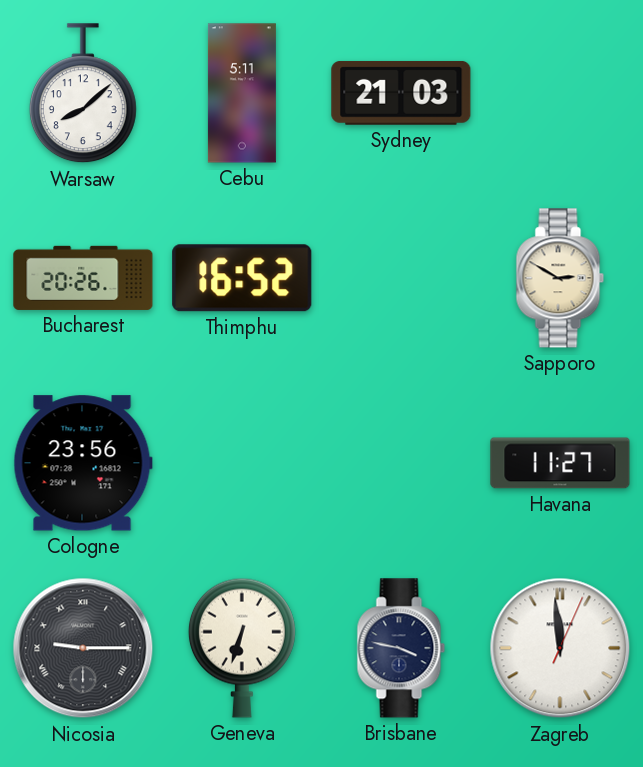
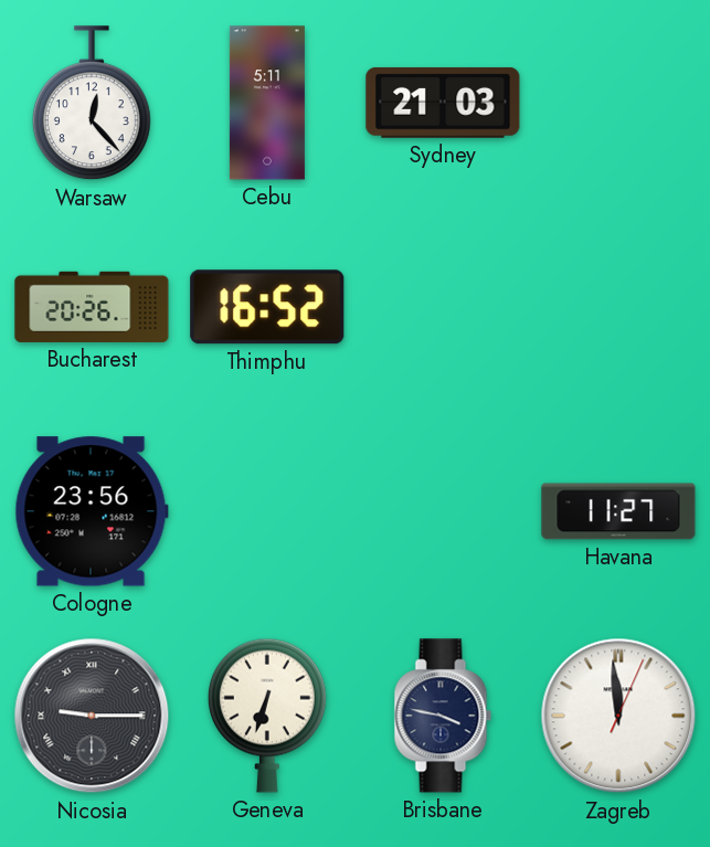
Warsaw: 8:08 -> 12:23 (92, 104)
Sapporo: 2:50 -> none (560, 278)
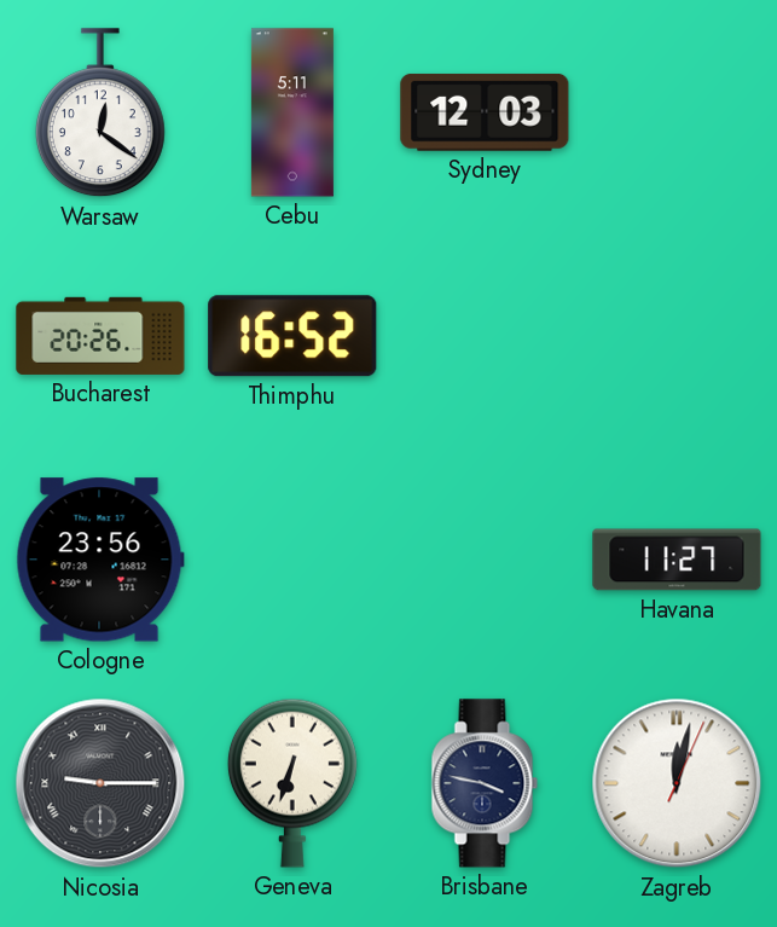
Warsaw: 12:23 -> 12:21 (100, 114)
Sydney: 21:03 -> 12:03 (485, 112)
Zagreb: 11:59 -> 12:02 (677, 783)
